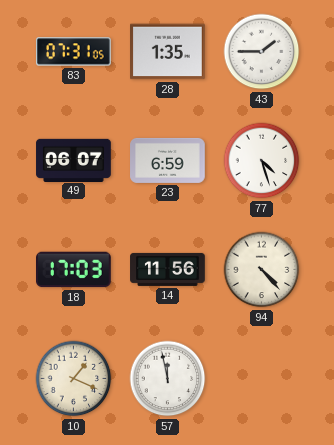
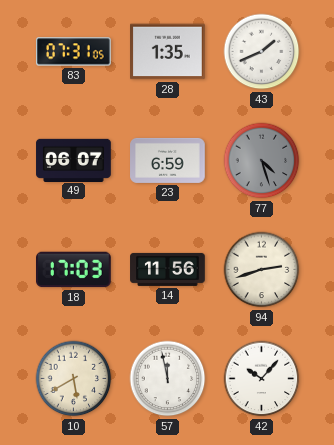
43: 1:45 -> 1:41 (262, 52)
77 dial: white -> grey (262, 161)
94: 4:23 -> 2:42 (262, 270)
10: 1:19 -> 5:40 (74, 379)
42: none -> 10:07 (262, 379)
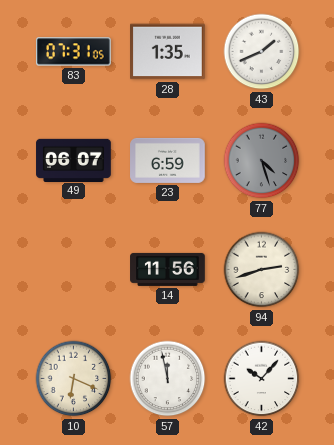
18: 17:03 -> none (74, 270)
10: 5:40 -> 6:19 (74, 379)
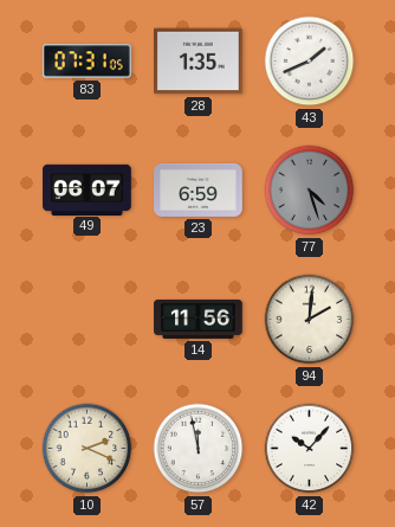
94: 2:42 -> 2:01 (310, 320)
10: 6:19 -> 2:19 (88, 449)
